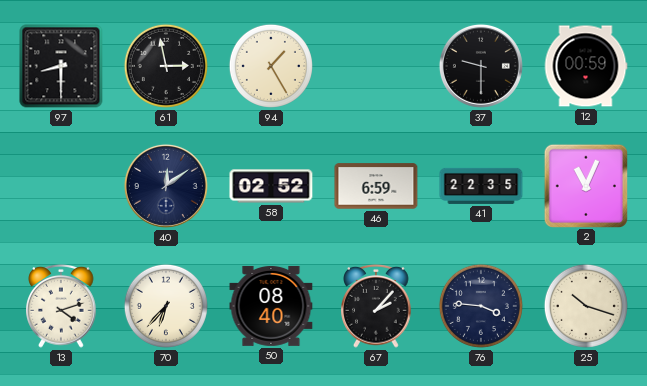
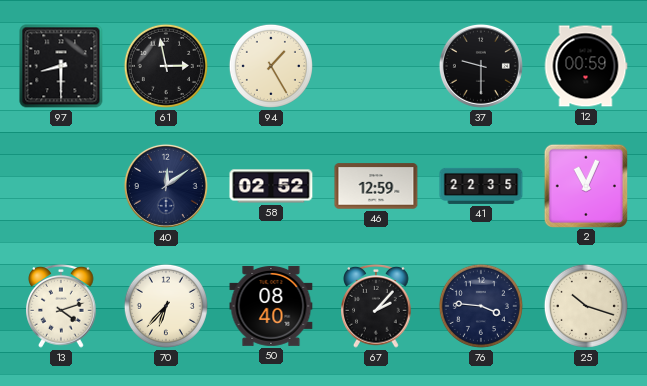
46: 6:59 -> 12:59 (376, 186)
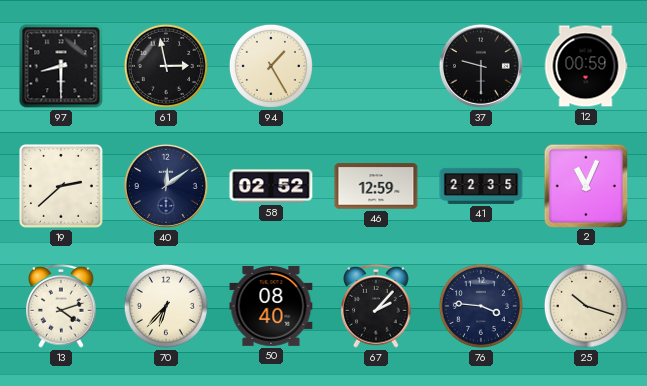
19: none -> 2:38 (62, 187)
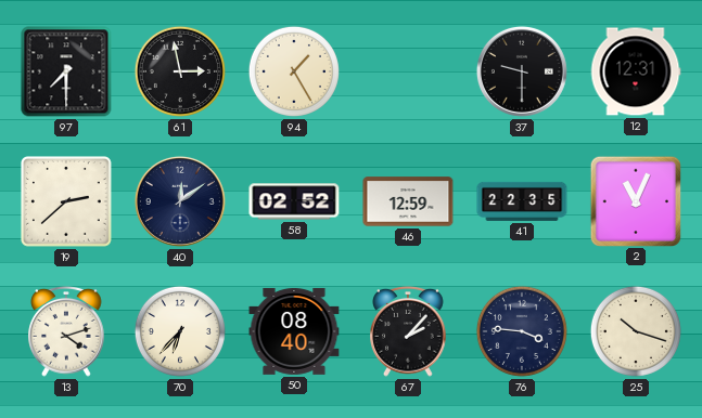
97: 8:30 -> 7:30 (66, 71)
12: 00:59 -> 12:31 (636, 71)
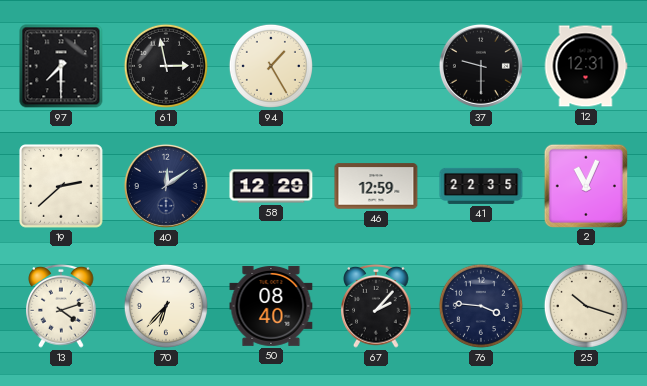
58: 02:52 -> 12:29 (271, 186)
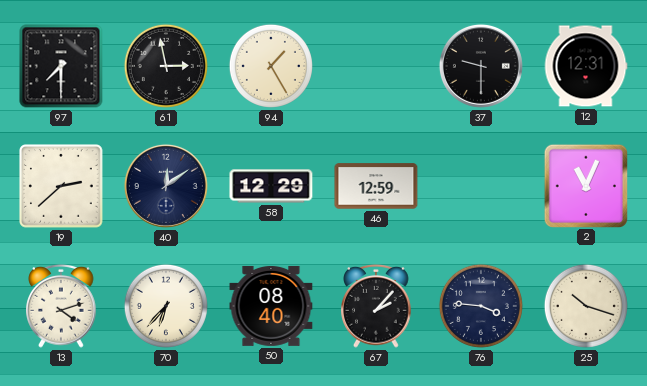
41: 22:35 -> none (481, 186)
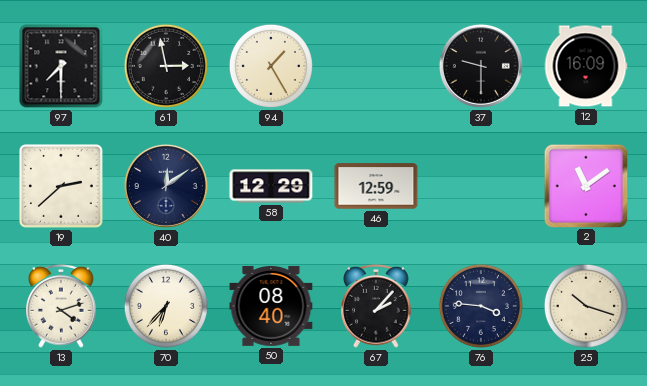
12: 12:31 -> 16:09 (586, 66)
2: 11:04 -> 11:09 (585, 185)
